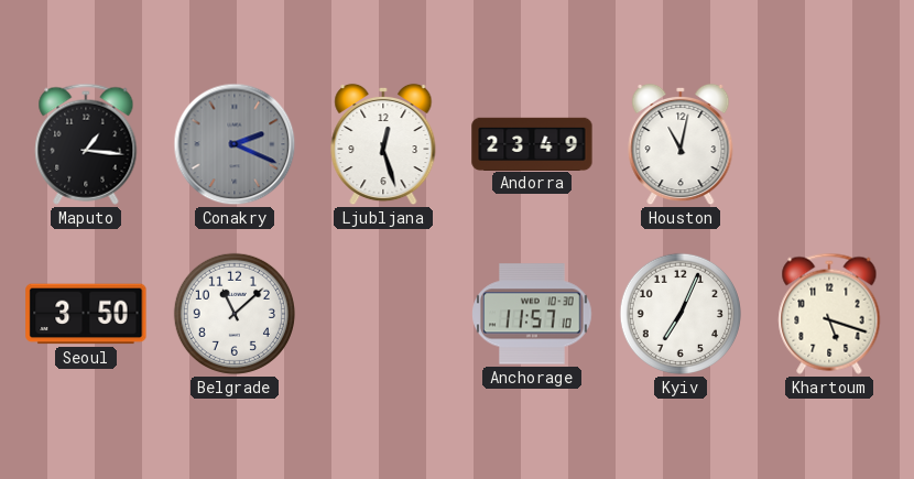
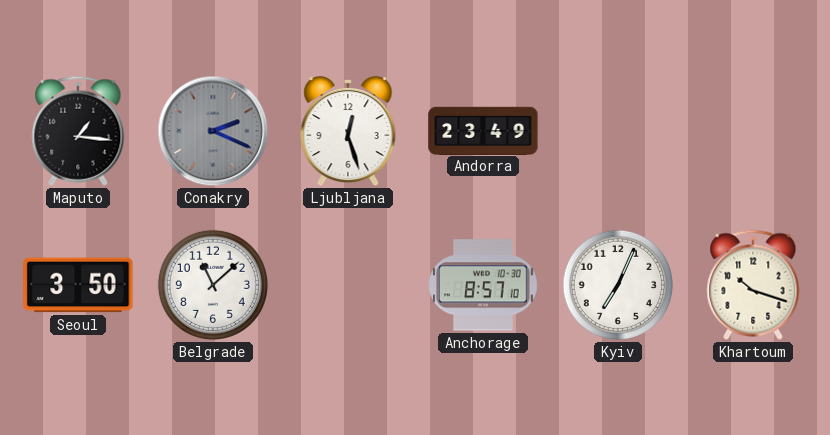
Houston: 11:02 -> none (681, 144)
Anchorage: 11:57 -> 8:57 (483, 285)
Khartoum: 5:18 -> 10:18 (753, 285)
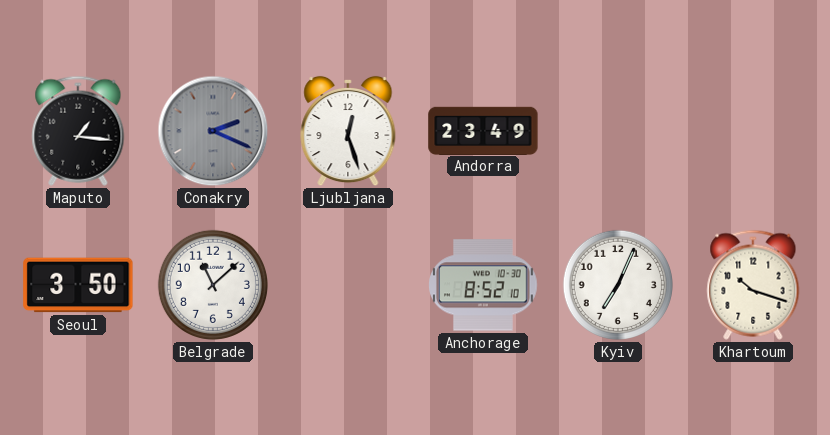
Anchorage: 8:57 -> 8:52 (483, 285)
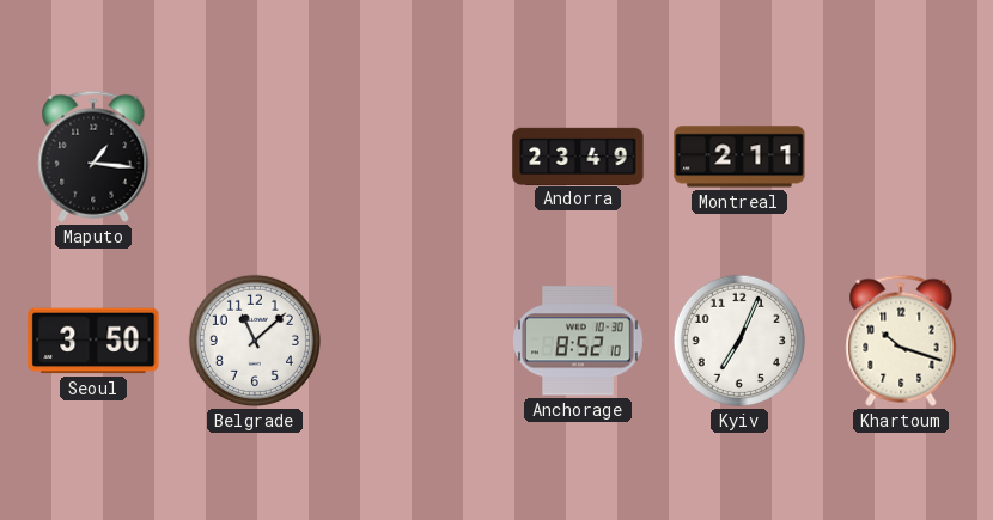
Conakry: 2:19 -> none (213, 131)
Ljubljana: 12:27 -> none (348, 131)
Montreal: none -> 2:11 (739, 157)
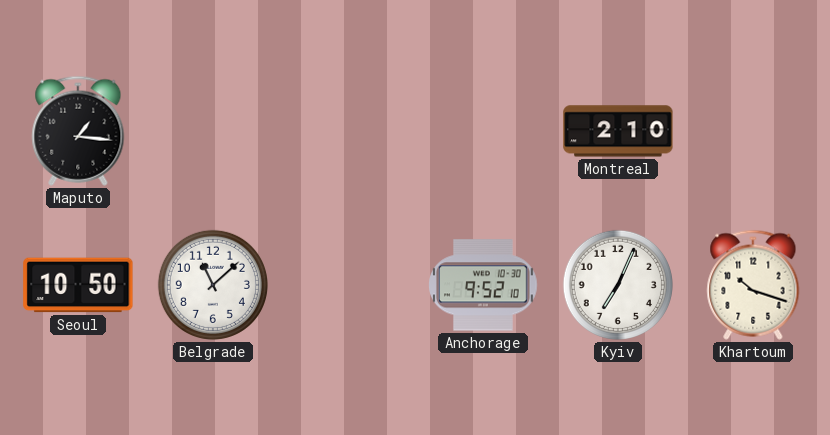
Andorra: 23:49 -> none (578, 155)
Montreal: 2:11 -> 2:10 (618, 131)
Seoul: 3:50 -> 10:50 (78, 285)
Anchorage: 8:52 -> 9:52 (483, 285)
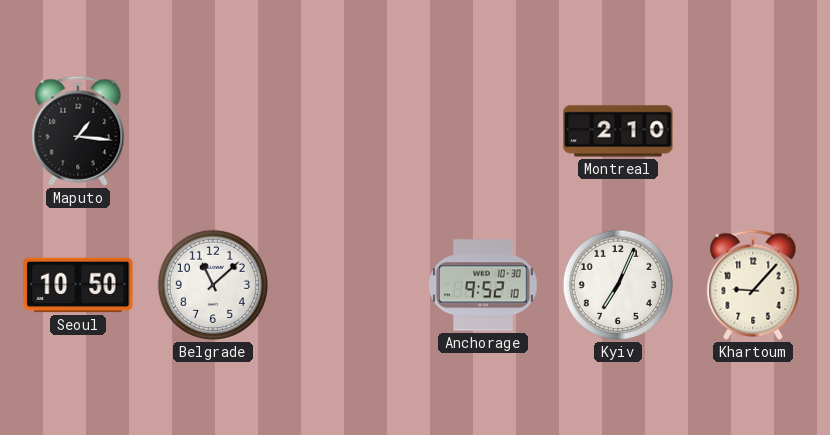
Khartoum: 10:18 -> 9:07 (753, 285)
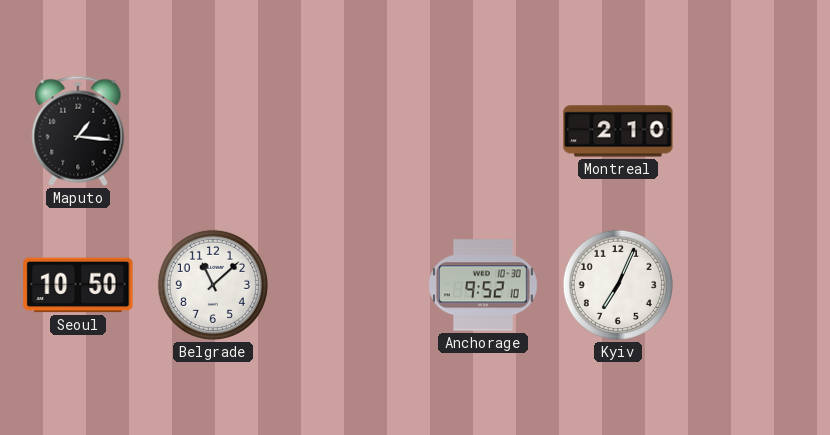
Khartoum: 9:07 -> none (753, 285)
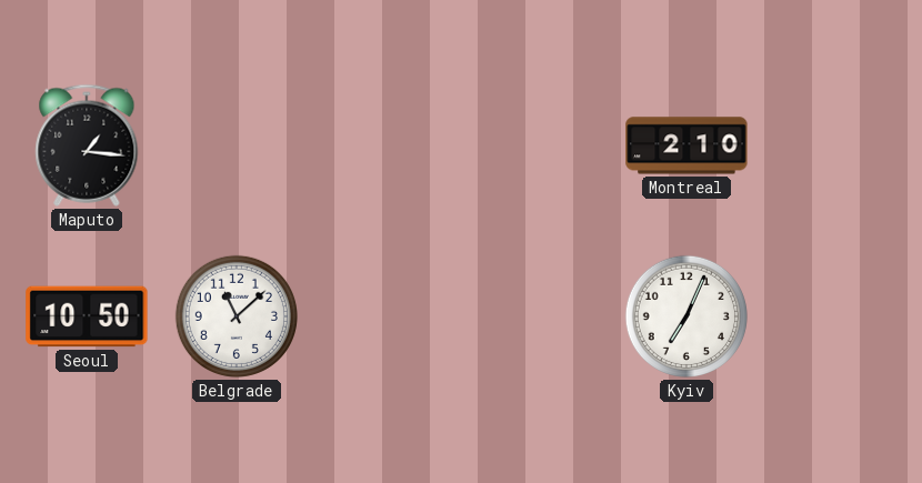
Anchorage: 9:52 -> none (483, 285)
